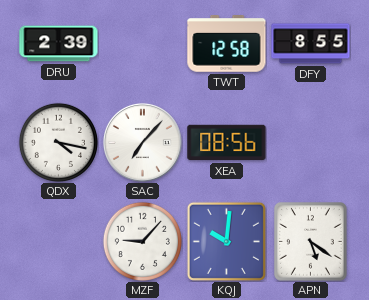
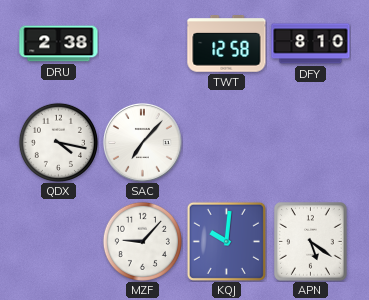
DRU: 2:39 -> 2:38 (59, 44)
DFY: 8:55 -> 8:10 (311, 44)
XEA: 08:56 -> none (227, 143)
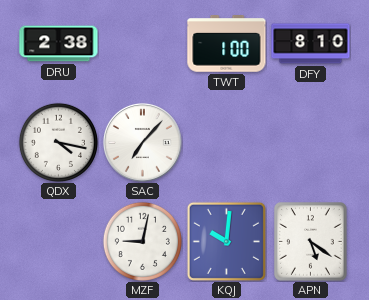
TWT: 12:58 -> 1:00 (227, 44)
MZF: 9:07 -> 9:02 (142, 241)
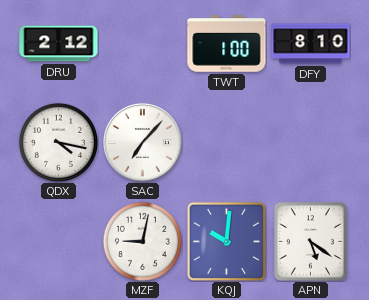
DRU: 2:38 -> 2:12 (59, 44)
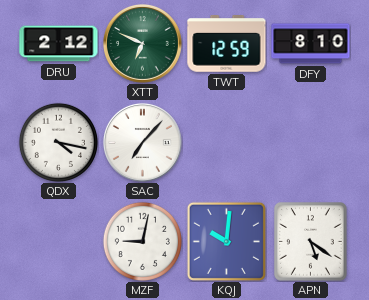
XTT: none -> 6:49 (142, 43)
TWT: 1:00 -> 12:59 (227, 44)
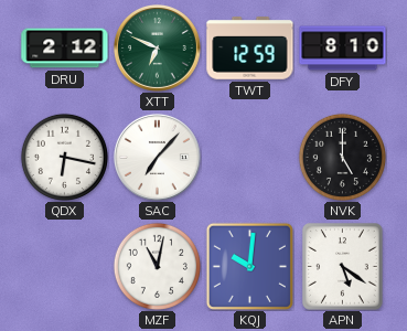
QDX: 4:17 -> 6:17 (64, 157)
NVK: none -> 5:00 (342, 157)
MZF: 9:02 -> 11:02 (157, 266)
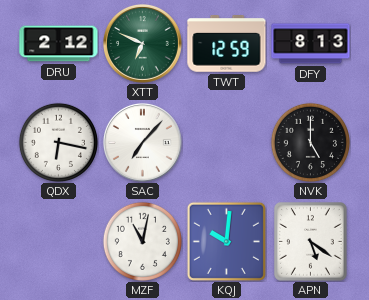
DFY: 8:10 -> 8:13 (311, 44)
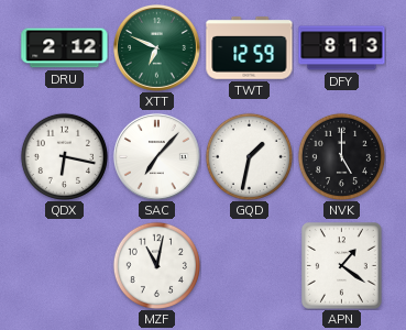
GQD: none -> 1:32 (249, 156)
KQJ: 10:01 -> none (226, 241)
APN: 5:21 -> 1:21 (342, 266)
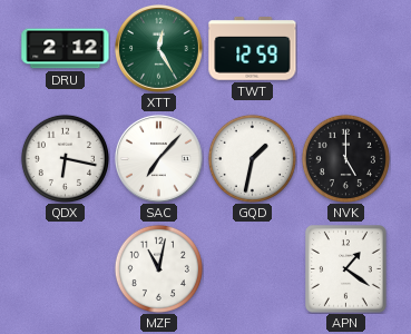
XTT: 6:49 -> 12:25 (158, 48)
DFY: 8:13 -> none (342, 48)
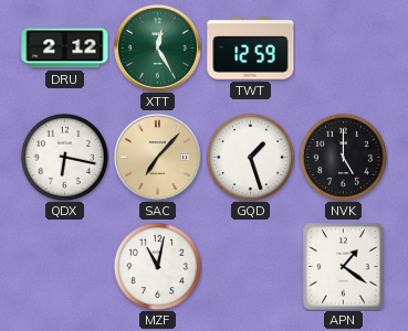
SAC dial: white -> champagne (157, 157)
GQD: 1:32 -> 1:27 (250, 157)
